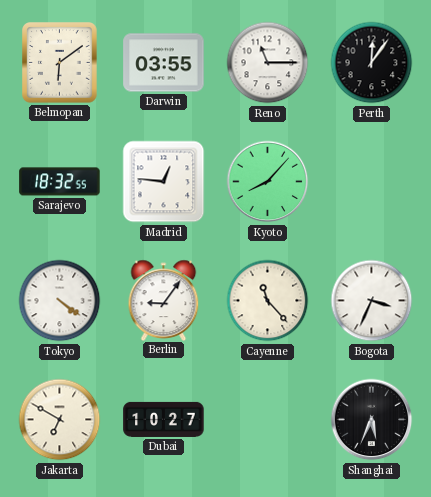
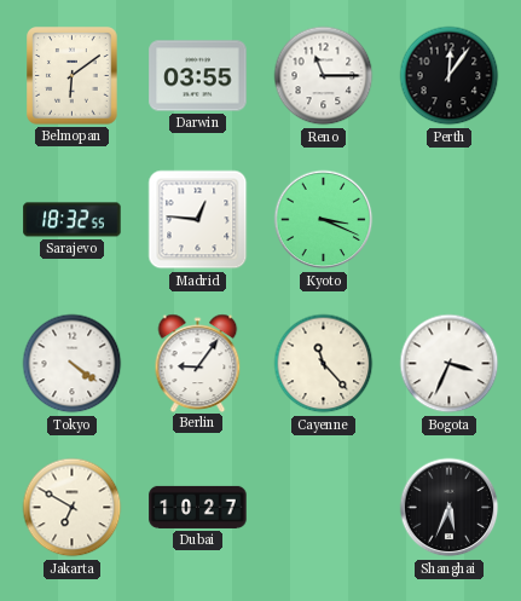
Kyoto: 8:07 -> 3:19 (324, 220)
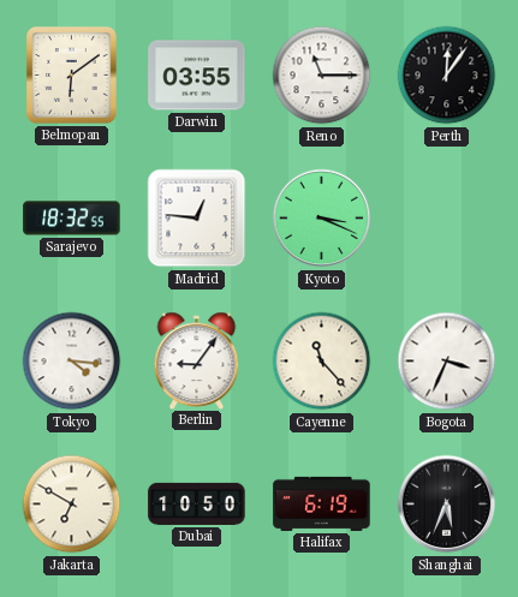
Tokyo: 4:21 -> 4:16 (72, 362)
Dubai: 10:27 -> 10:50 (197, 503)
Halifax: none -> 6:19 (322, 503)
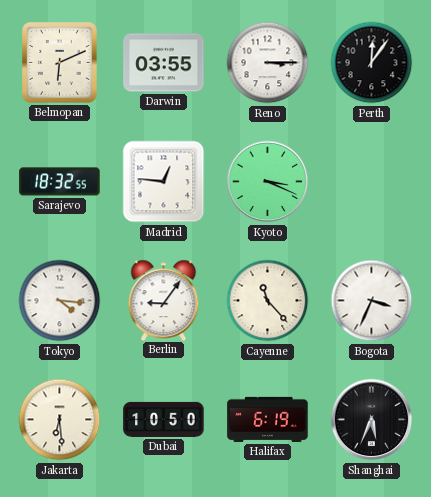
Belmopan: 6:09 -> 6:11 (60, 63)
Reno: 11:15 -> 3:15 (268, 63)
Jakarta: 6:50 -> 6:29 (60, 420)
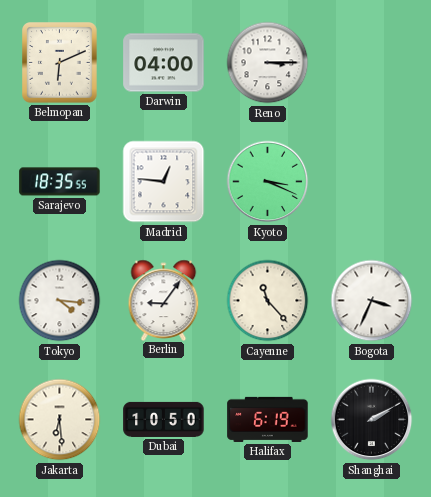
Darwin: 03:55 -> 04:00 (164, 63)
Perth: 12:06 -> none (372, 63)
Sarajevo: 18:32 -> 18:35 (60, 182)
Shanghai: 5:34 -> 2:10 (372, 420)
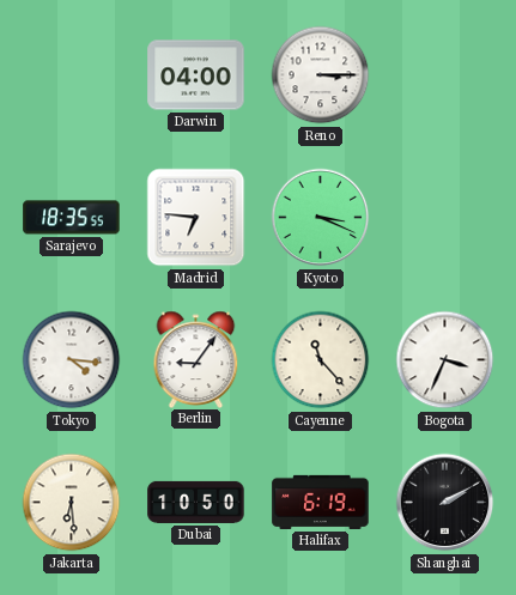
Belmopan: 6:11 -> none (60, 63)
Madrid: 12:46 -> 6:46 (196, 218)
